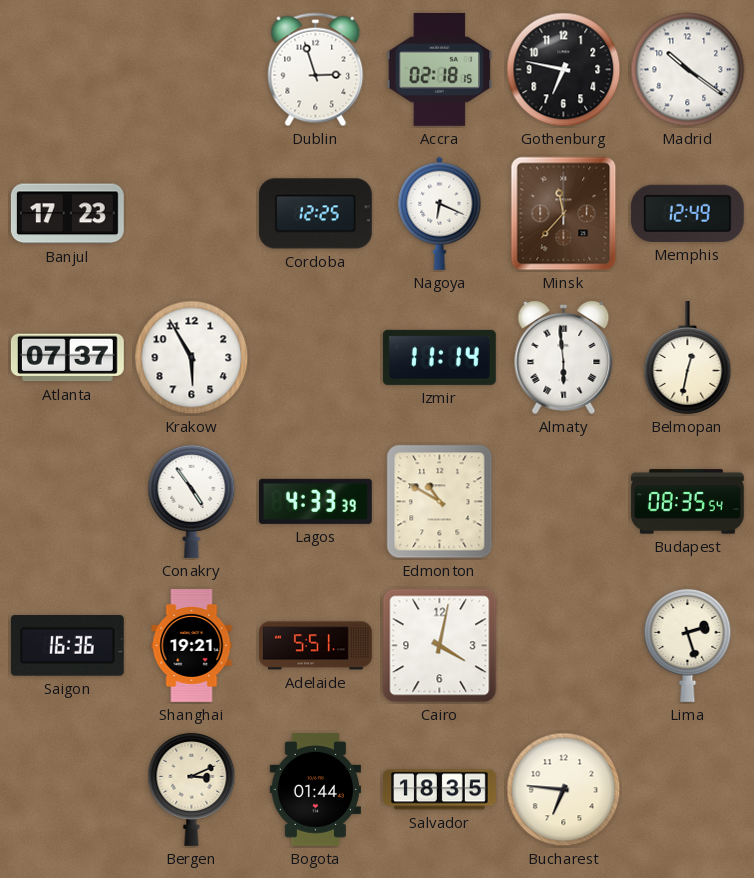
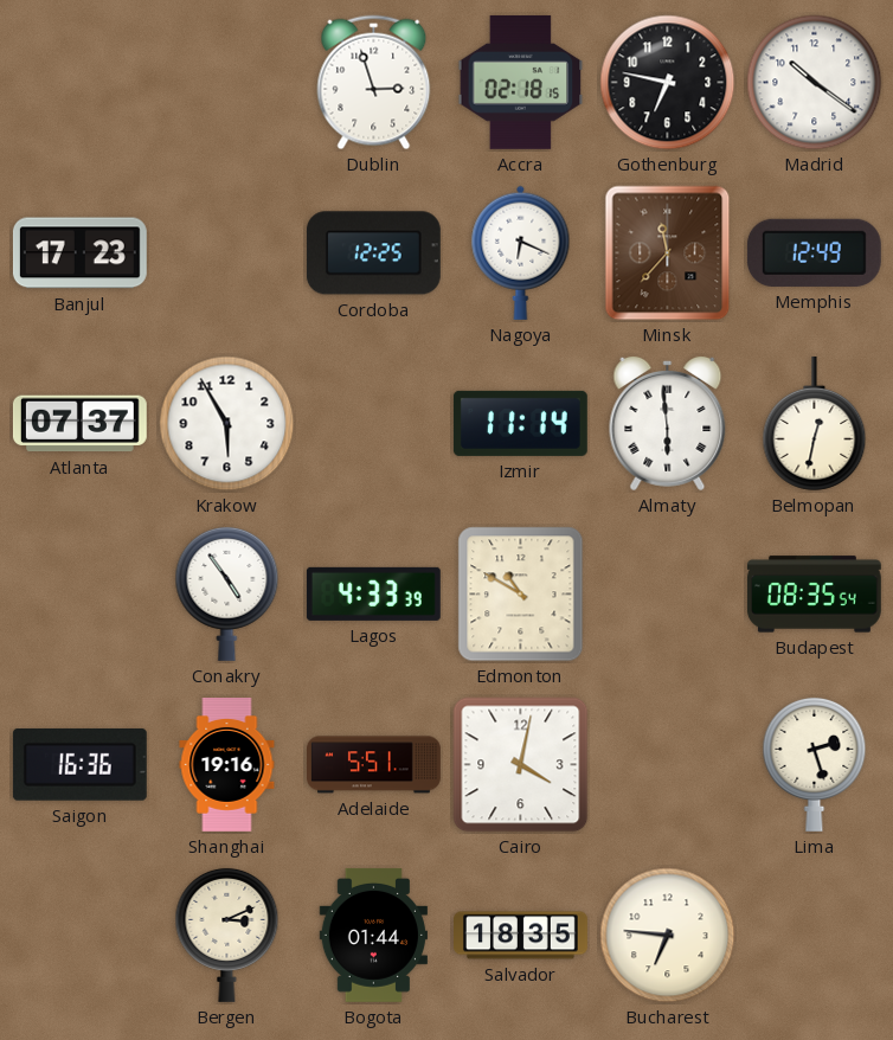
Shanghai: 19:21 -> 19:16 (227, 765)
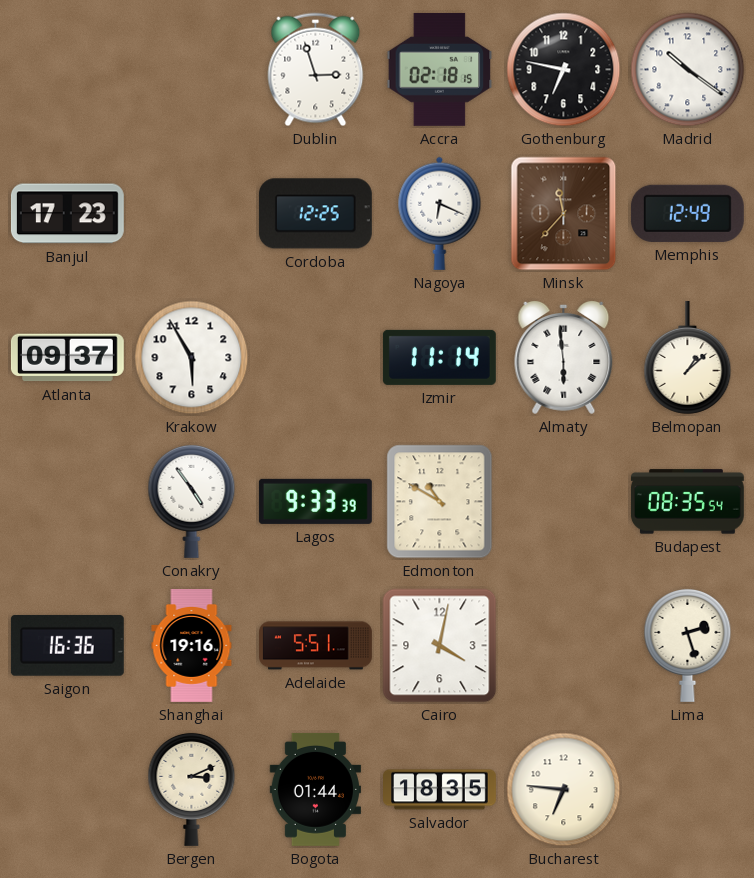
Atlanta: 07:37 -> 09:37 (67, 358)
Belmopan: 12:32 -> 1:08 (688, 357)
Lagos: 4:33 -> 9:33 (315, 501)
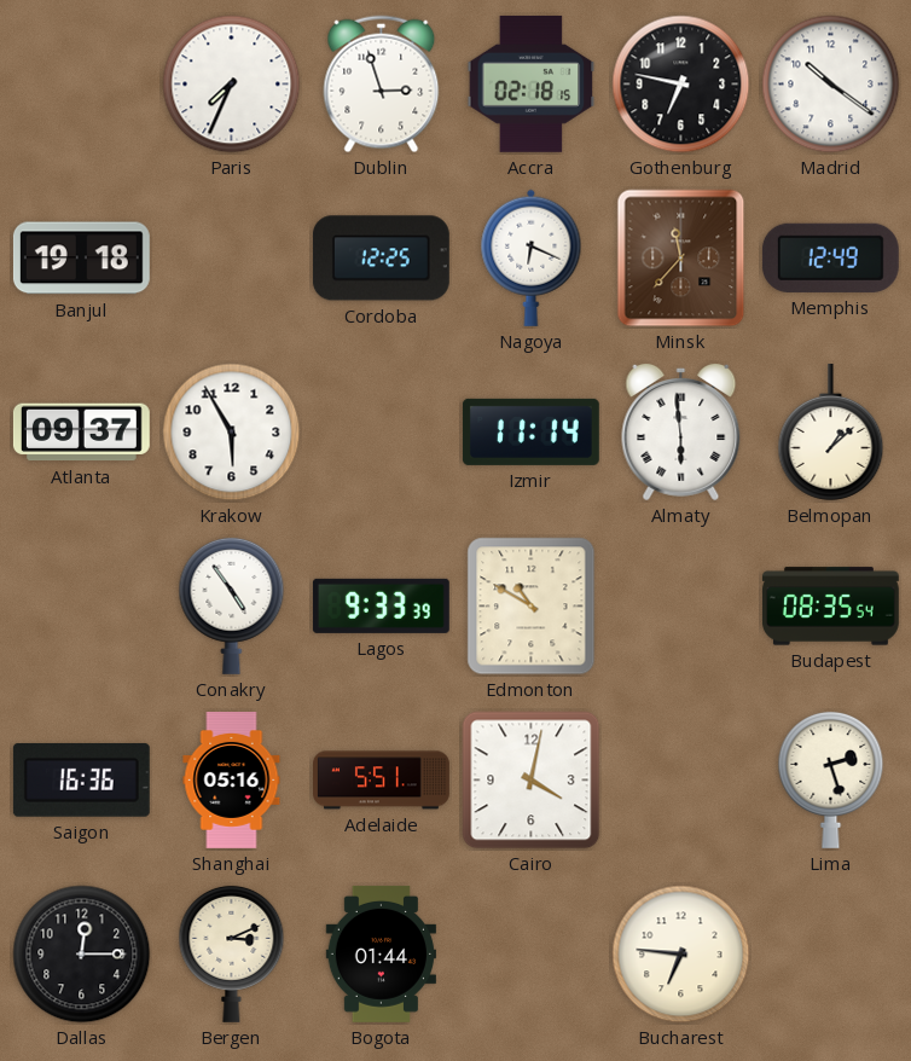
Paris: none -> 7:34 (232, 85)
Banjul: 17:23 -> 19:18 (81, 259)
Shanghai: 19:16 -> 05:16 (232, 781)
Dallas: none -> 12:15 (82, 955)
Salvador: 18:35 -> none (440, 790)
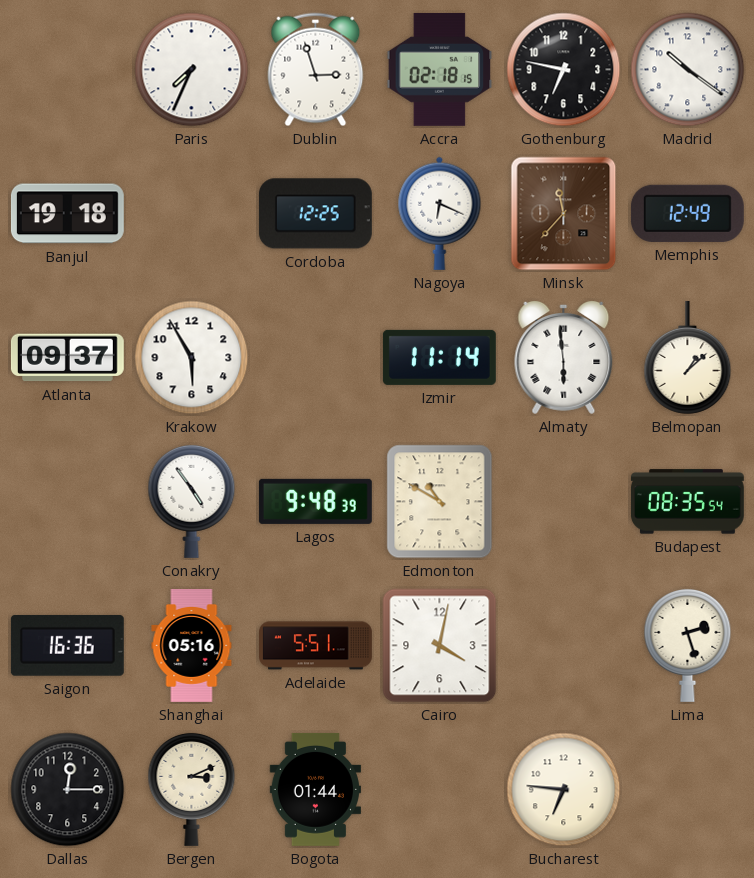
Lagos: 9:33 -> 9:48 (315, 501)
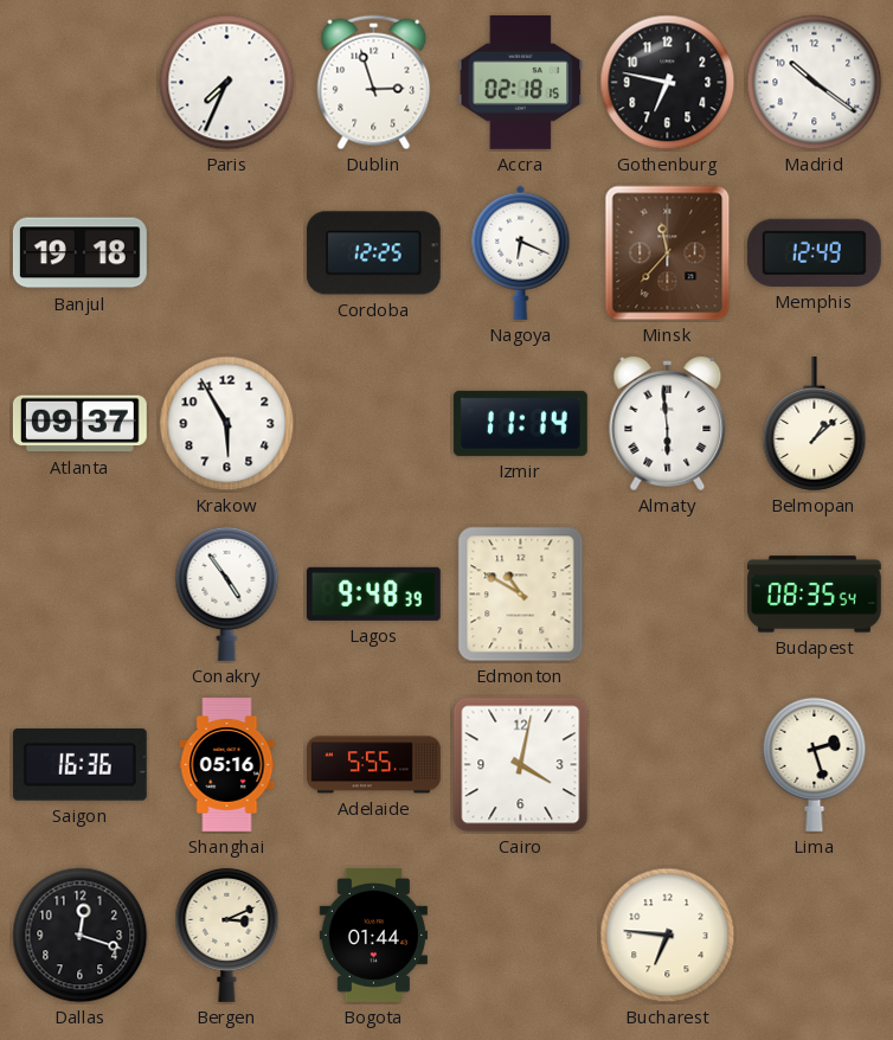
Adelaide: 5:51 -> 5:55 (374, 765)
Dallas: 12:15 -> 12:18 (81, 936)
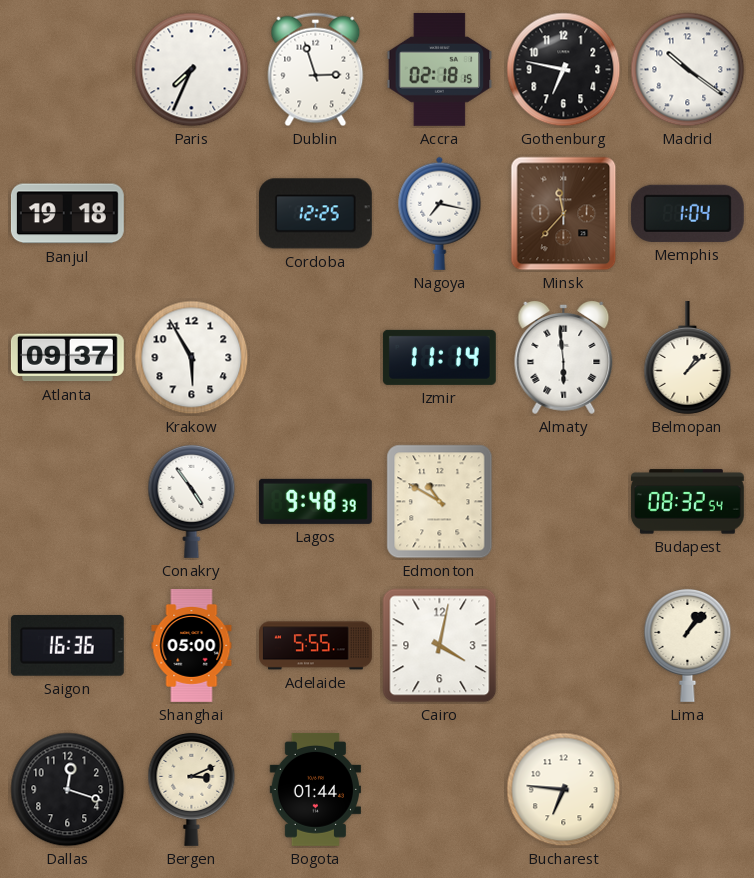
Nagoya: 6:19 -> 7:17 (440, 213)
Memphis: 12:49 -> 1:04 (687, 213)
Budapest: 08:35 -> 08:32 (687, 502)
Shanghai: 05:16 -> 05:00 (192, 646)
Lima: 2:27 -> 1:07 (688, 645)
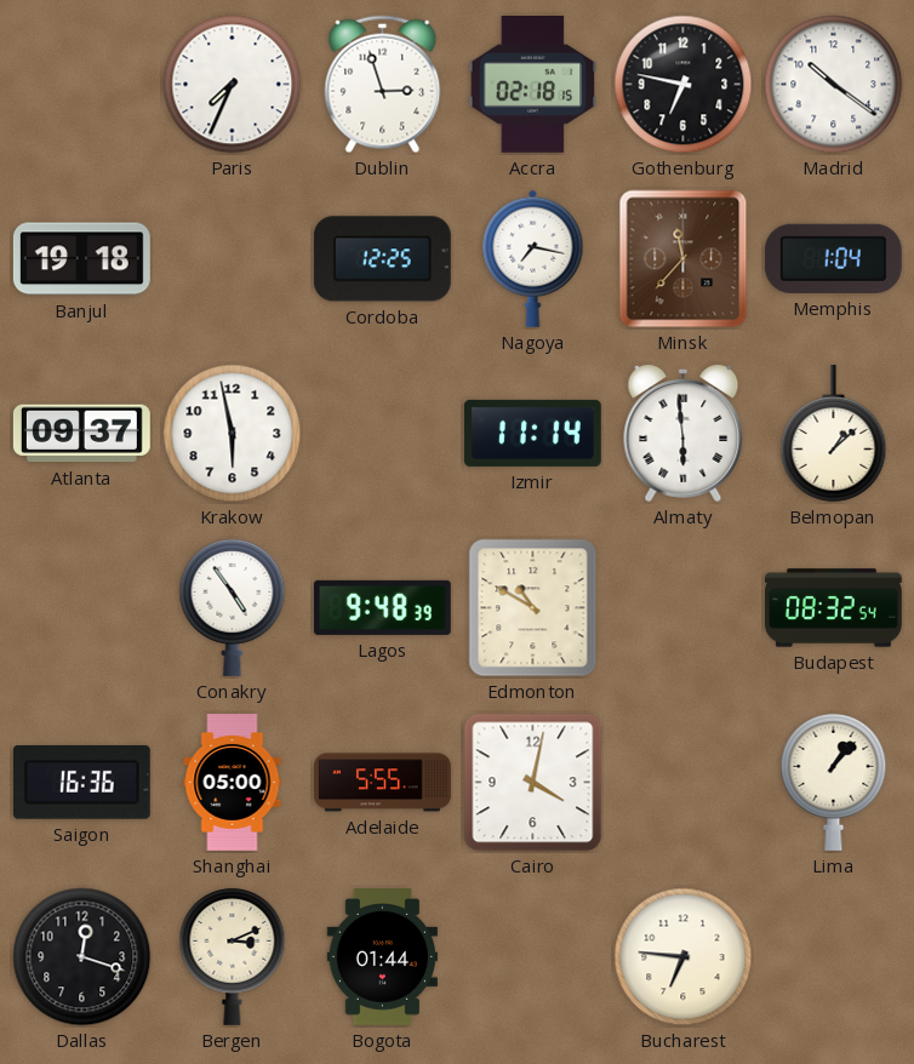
Krakow: 5:55 -> 5:58 (233, 434)
